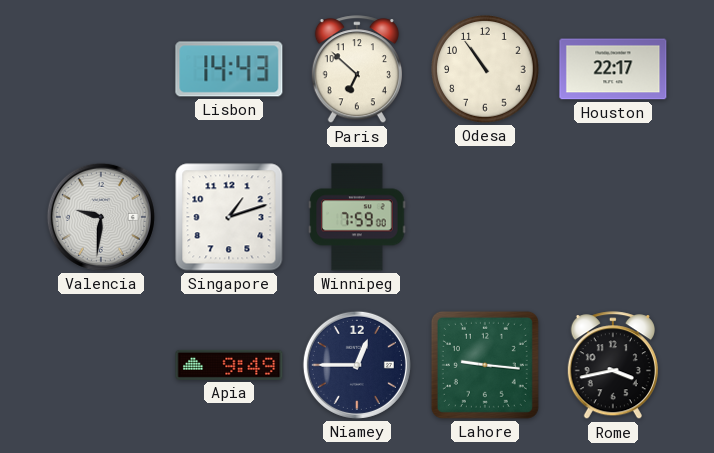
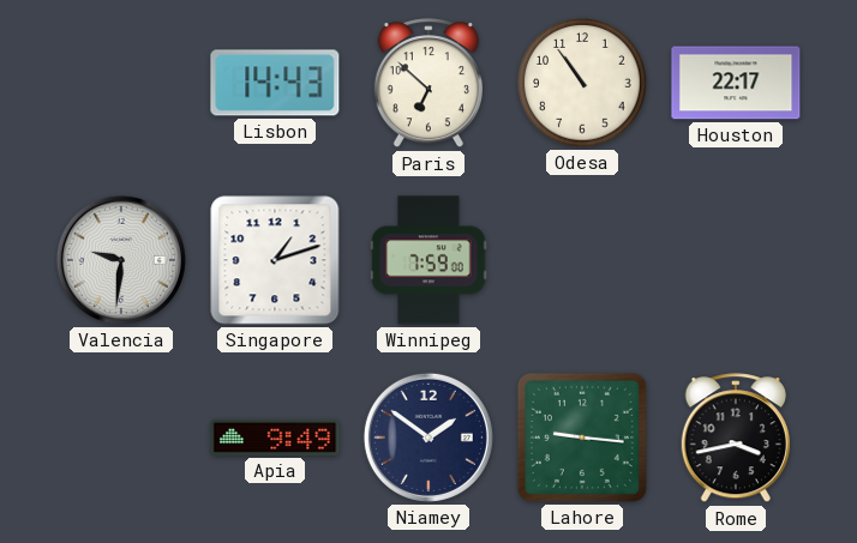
Niamey: 12:45 -> 1:51 (428, 438)
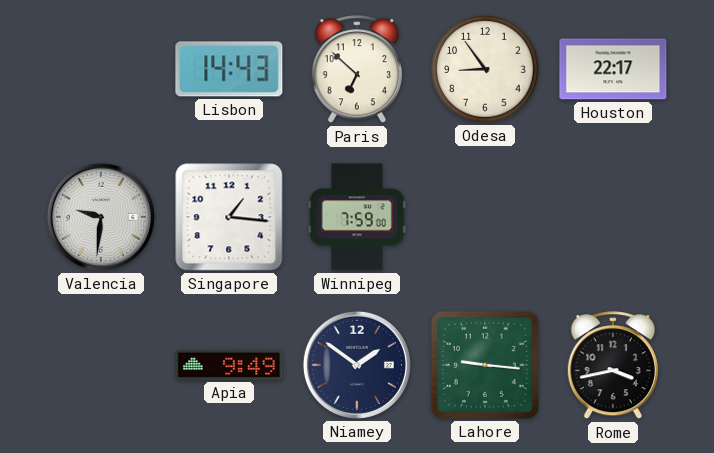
Odesa: 10:54 -> 8:54 (485, 69)
Singapore: 1:12 -> 1:16 (229, 217)
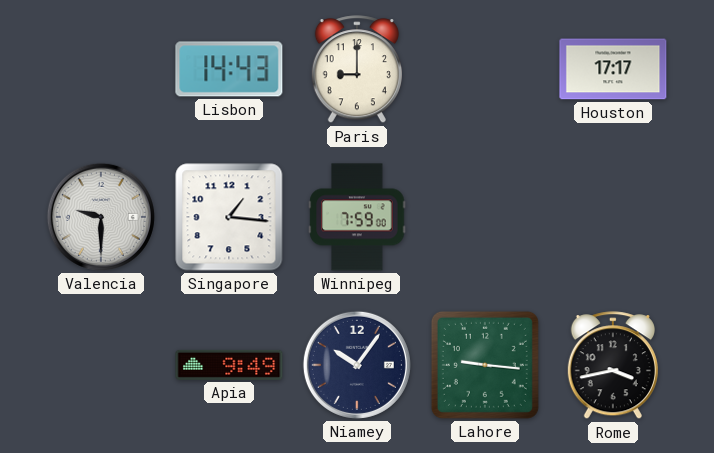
Paris: 6:52 -> 9:00 (357, 70)
Odesa: 8:54 -> none (485, 69)
Houston: 22:17 -> 17:17 (613, 69)
Valencia: 9:31 -> 9:30 (101, 217)
Niamey: 1:51 -> 10:06 (357, 365)
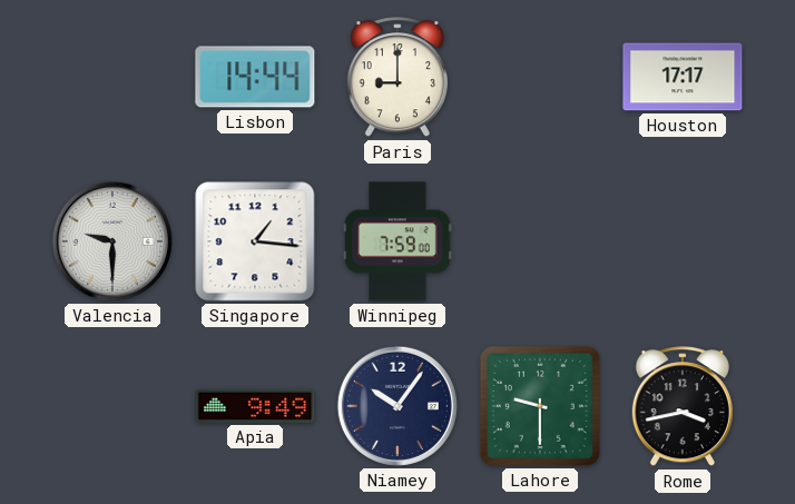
Lisbon: 14:43 -> 14:44 (255, 77)
Lahore: 9:16 -> 9:30 (540, 406)
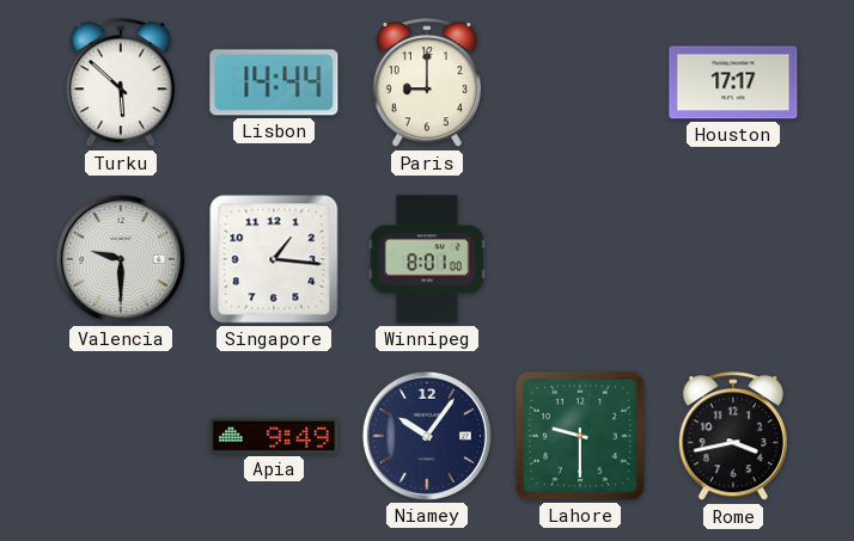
Turku: none -> 5:52 (121, 84)
Winnipeg: 7:59 -> 8:01 (427, 259)
